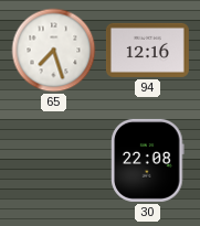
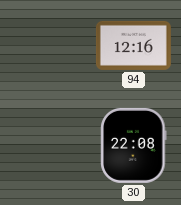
65: 7:27 -> none (54, 51)
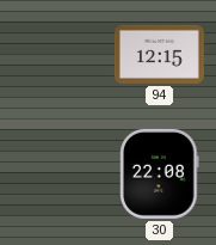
94: 12:16 -> 12:15 (159, 54)
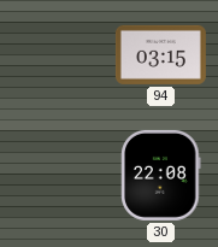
94: 12:15 -> 03:15 (160, 54)
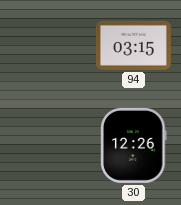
30: 22:08 -> 12:26 (134, 145)
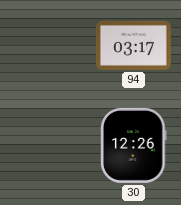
94: 03:15 -> 03:17 (133, 45)
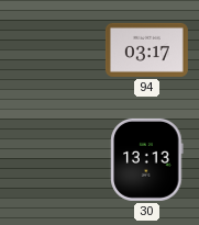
30: 12:26 -> 13:13 (147, 159)
